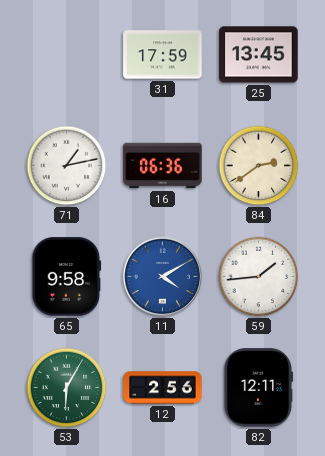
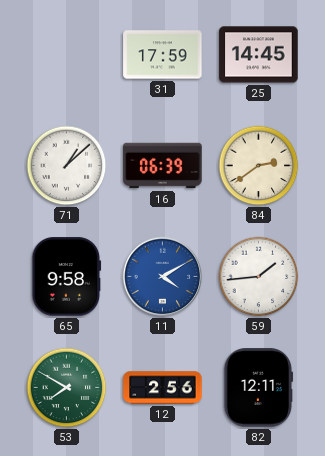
25: 13:45 -> 14:45 (259, 55)
71: 1:13 -> 1:08 (67, 166)
16: 06:36 -> 06:39 (163, 166)
53: 6:05 -> 7:50 (67, 388)
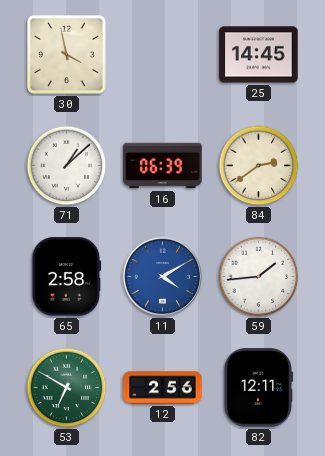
30: none -> 3:58 (66, 54)
31: 17:59 -> none (163, 55)
65: 9:58 -> 2:58 (67, 277)
53: 7:50 -> 6:50 (67, 388)
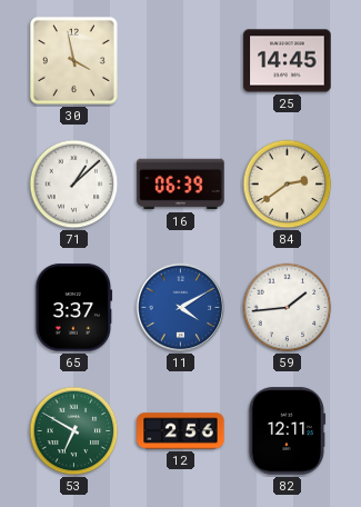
65: 2:58 -> 3:37 (74, 308)
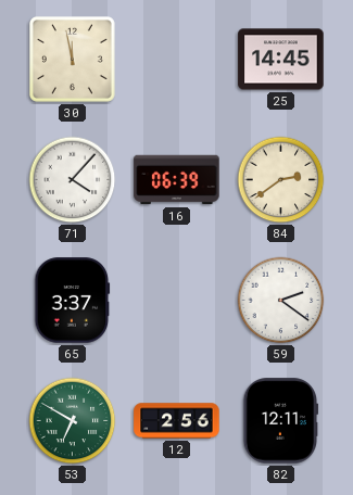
30: 3:58 -> 11:58 (72, 59)
71: 1:08 -> 4:07 (73, 180)
11: 4:10 -> none (181, 308)
59: 1:44 -> 2:21 (281, 301)
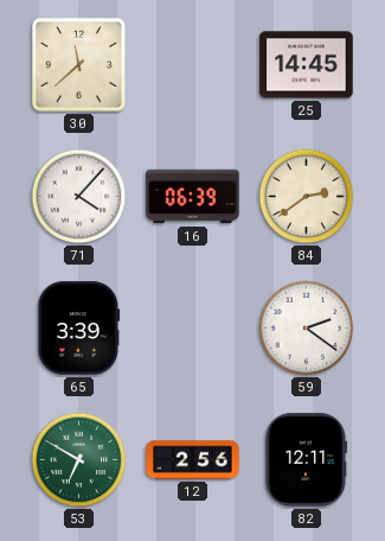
30: 11:58 -> 11:38 (78, 64)
65: 3:37 -> 3:39 (79, 329)
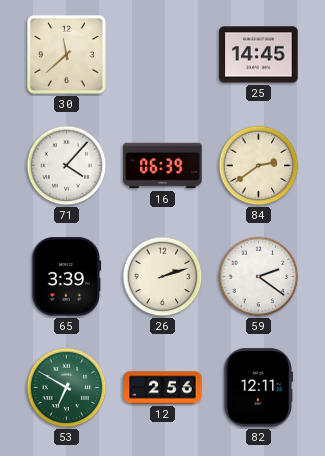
26: none -> 2:12 (163, 277)
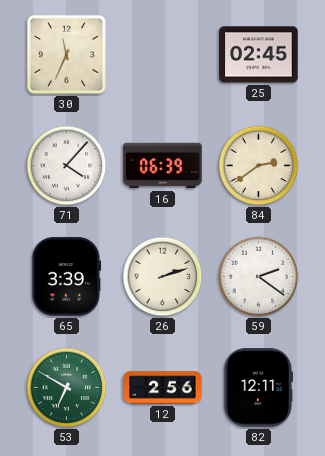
30: 11:38 -> 11:34 (66, 54)
25: 14:45 -> 02:45 (259, 55)
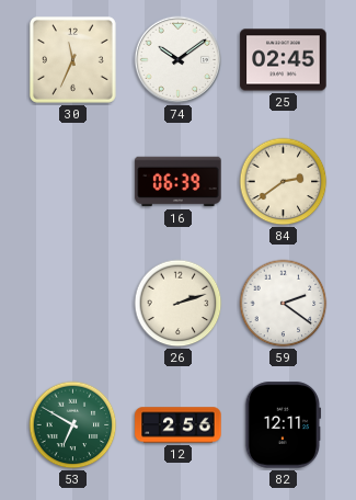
74: none -> 10:09 (179, 60)
71: 4:07 -> none (67, 166)
65: 3:39 -> none (67, 277)
